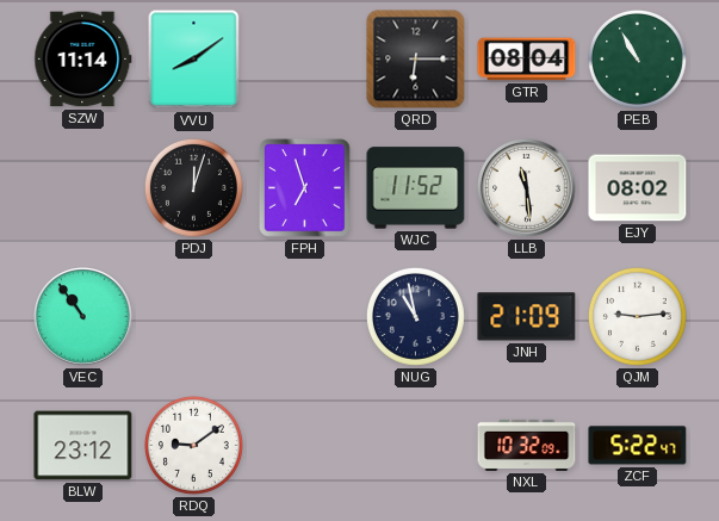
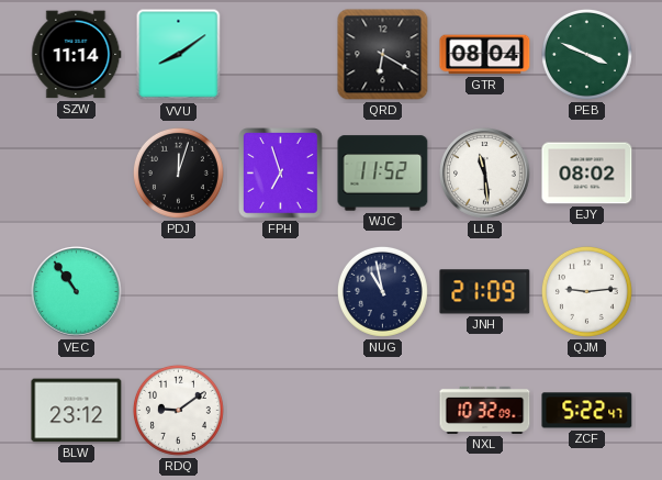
QRD: 6:15 -> 6:20 (383, 55)
PEB: 10:55 -> 3:49 (586, 54)
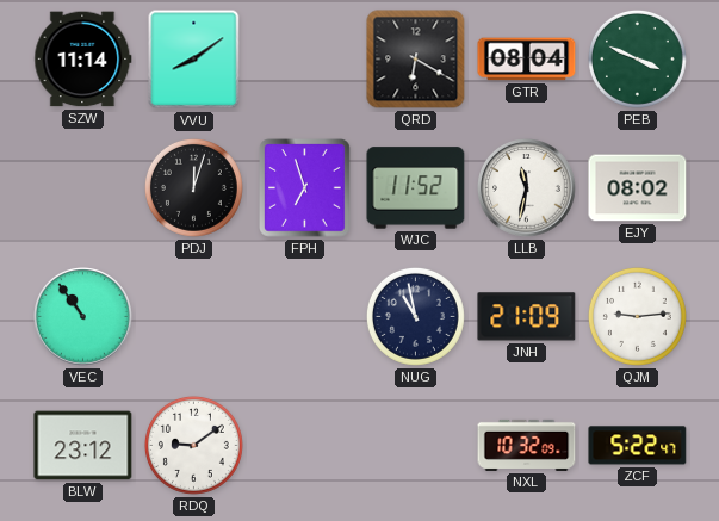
LLB: 11:29 -> 11:32 (527, 188)
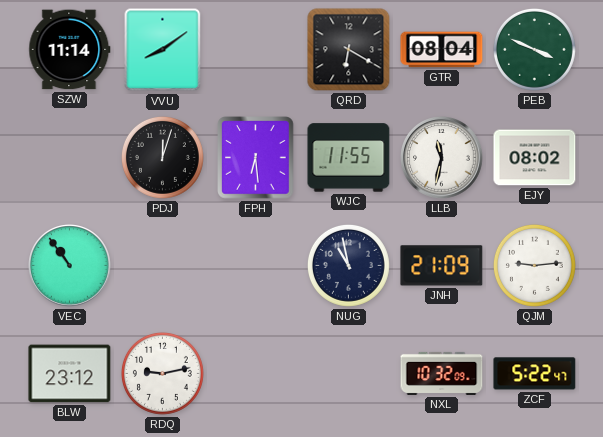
FPH: 6:57 -> 6:29 (256, 158)
WJC: 11:52 -> 11:55 (349, 158)
RDQ: 9:09 -> 9:13 (162, 373)
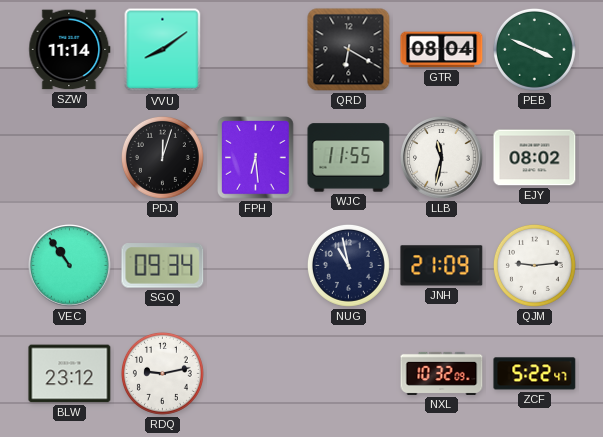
SGQ: none -> 09:34 (163, 266)
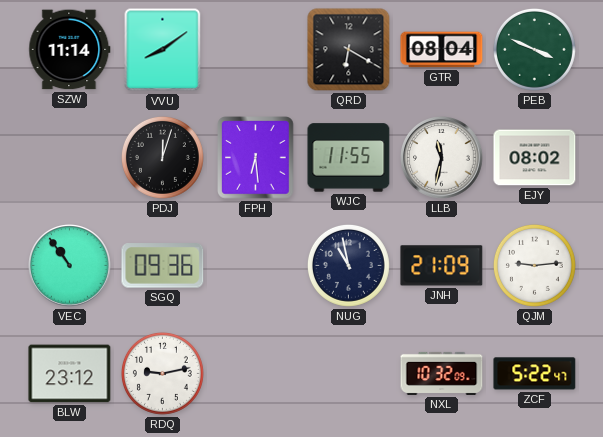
SGQ: 09:34 -> 09:36 (163, 266)
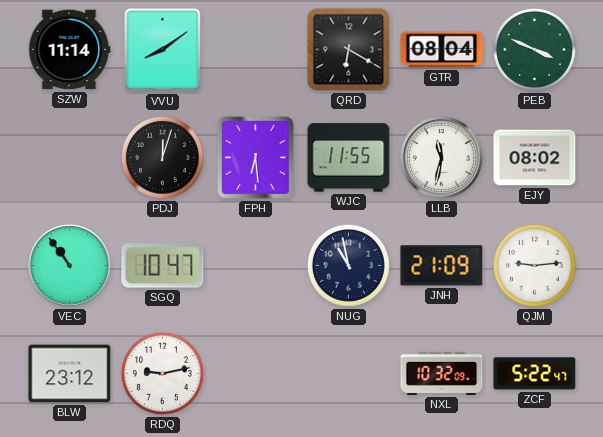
SGQ: 09:36 -> 10:47 (163, 266)
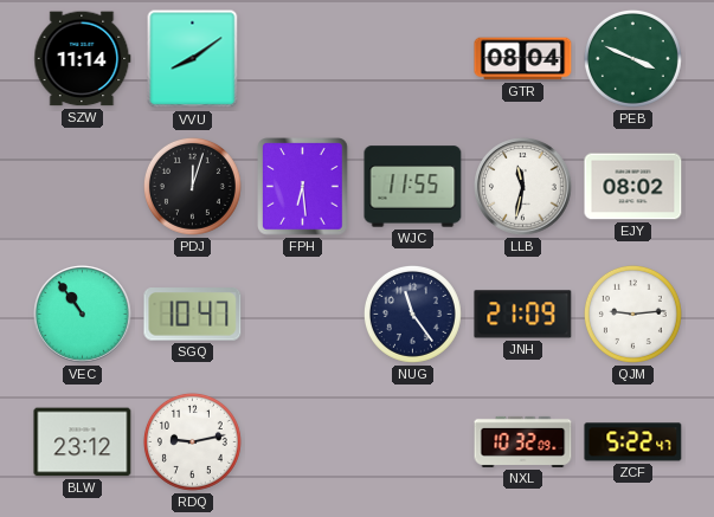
QRD: 6:20 -> none (349, 50)
NUG: 10:58 -> 11:24 (412, 314)
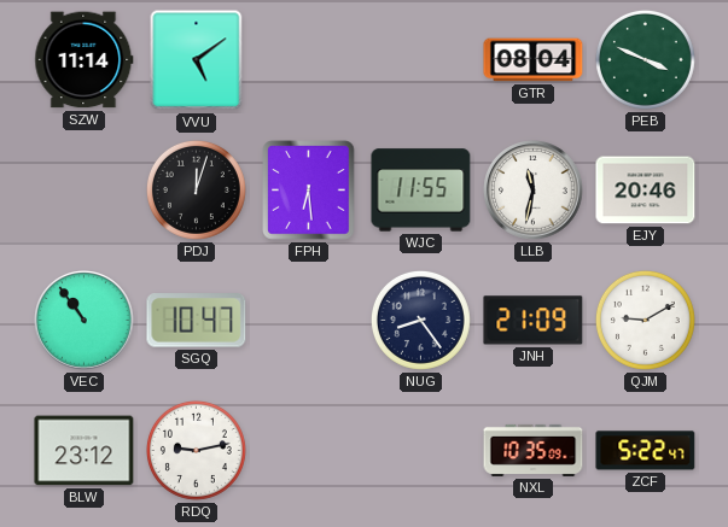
VVU: 8:09 -> 5:09 (197, 60)
EJY: 08:02 -> 20:46 (646, 191)
NUG: 11:24 -> 8:24 (420, 320)
QJM: 9:14 -> 9:10 (645, 320)
NXL: 10:32 -> 10:35 (534, 450)
